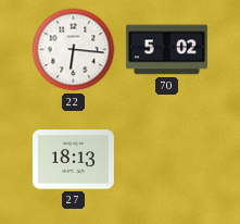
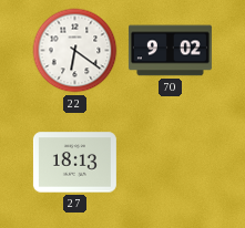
22: 6:16 -> 6:21 (75, 51)
70: 5:02 -> 9:02 (170, 51)
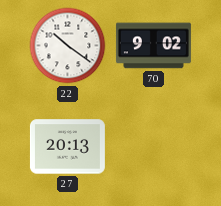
22: 6:21 -> 10:21 (68, 46)
27: 18:13 -> 20:13 (67, 147)
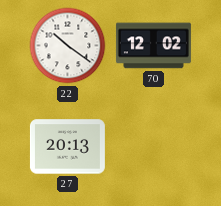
70: 9:02 -> 12:02 (153, 46)
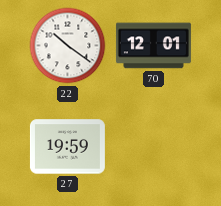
70: 12:02 -> 12:01 (153, 46)
27: 20:13 -> 19:59 (67, 147)
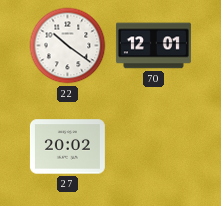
27: 19:59 -> 20:02 (67, 147)
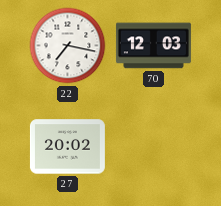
22: 10:21 -> 7:17 (68, 46)
70: 12:01 -> 12:03 (153, 46)
